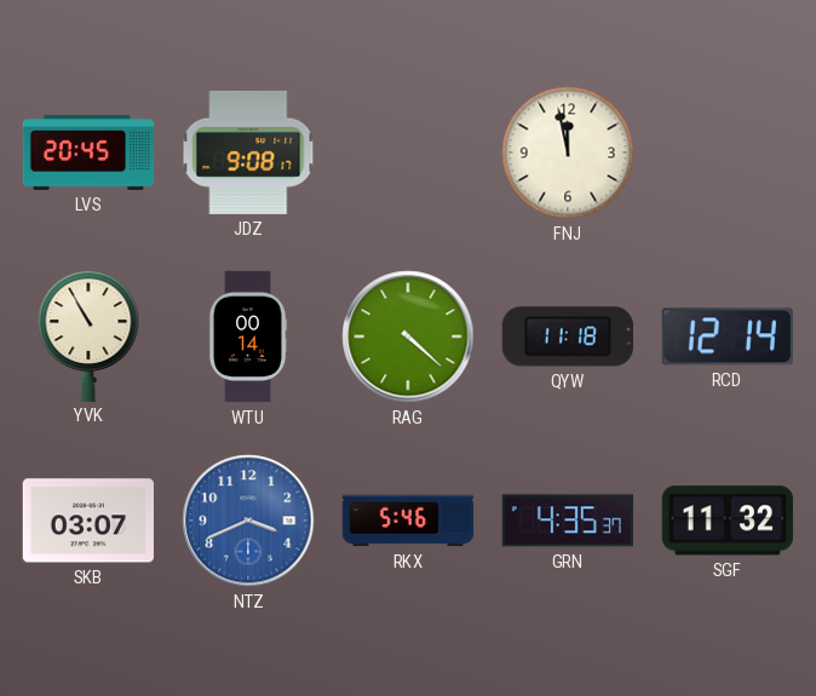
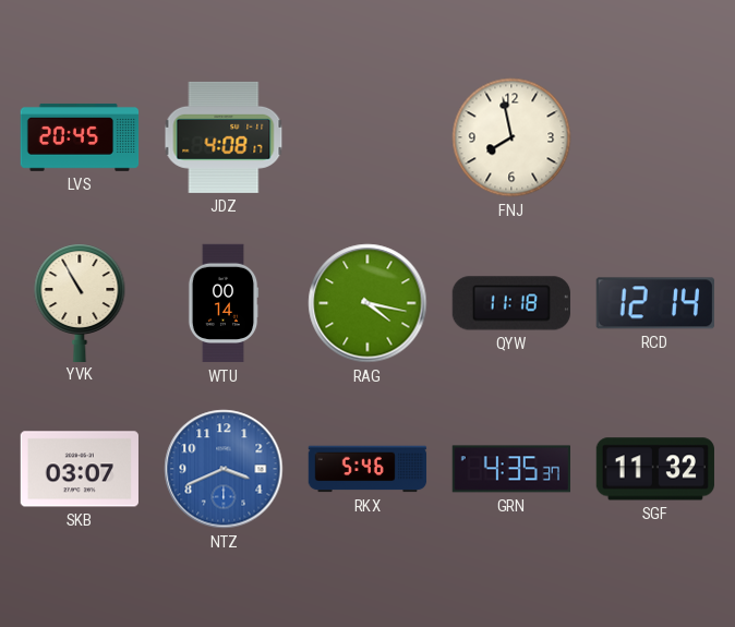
JDZ: 9:08 -> 4:08 (224, 137)
FNJ: 11:58 -> 7:58 (511, 137)
RAG: 4:22 -> 4:17 (367, 303)
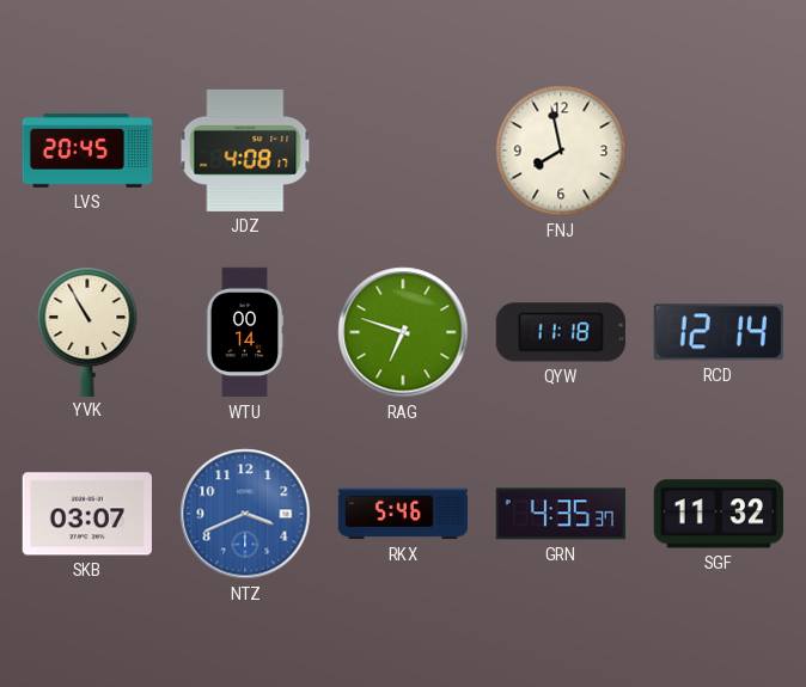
RAG: 4:17 -> 6:48 (403, 332)
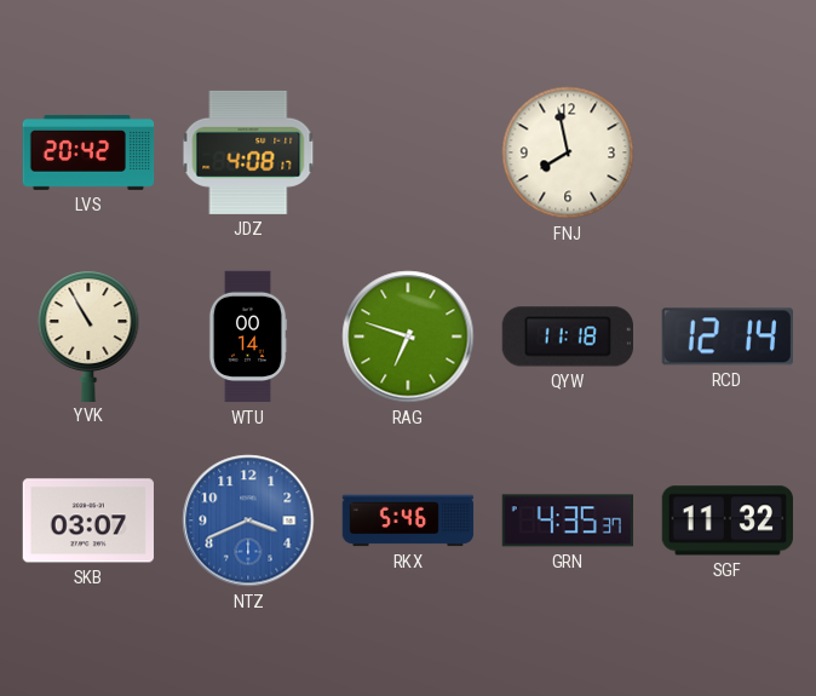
LVS: 20:45 -> 20:42 (88, 153)
